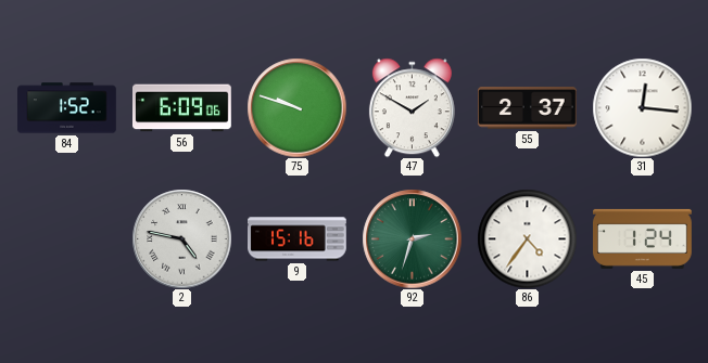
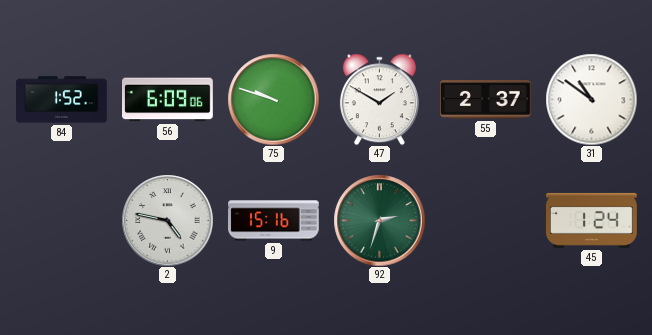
31: 12:16 -> 10:51 (591, 99)
86: 4:36 -> none (527, 238)
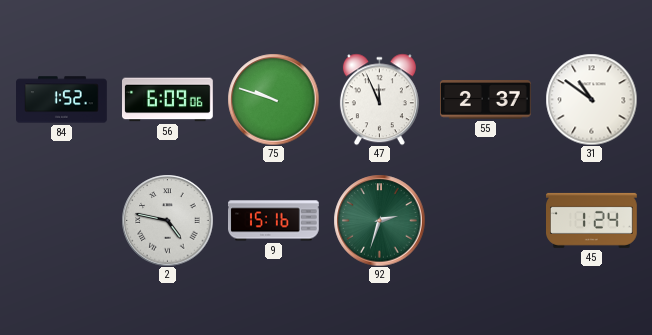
47: 1:50 -> 11:56 (379, 99)
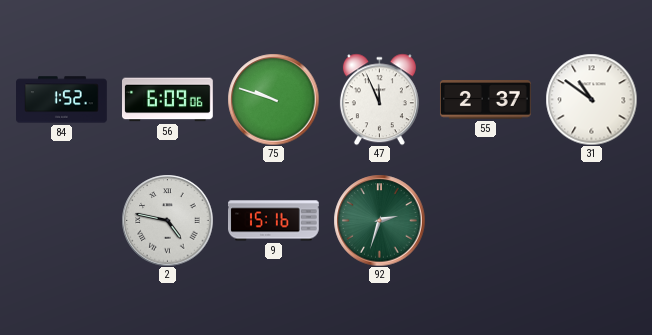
45: 1:24 -> none (592, 220)
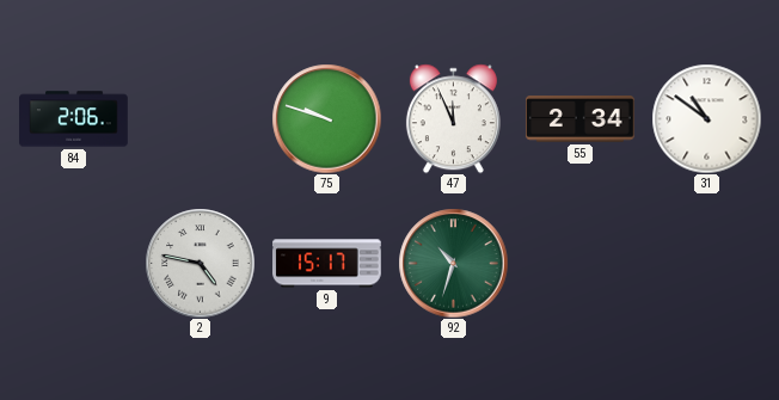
84: 1:52 -> 2:06 (74, 119)
56: 6:09 -> none (168, 100)
55: 2:37 -> 2:34 (581, 119)
9: 15:16 -> 15:17 (327, 264)
92: 2:33 -> 10:33 (453, 263)
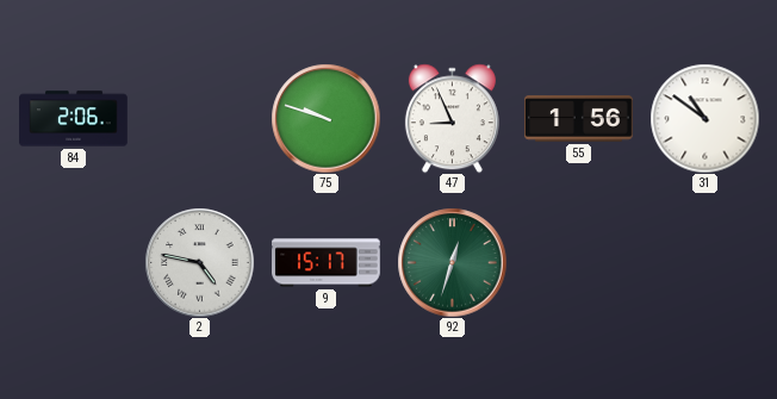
47: 11:56 -> 8:56 (452, 118)
55: 2:34 -> 1:56 (579, 119)
92: 10:33 -> 12:33 (452, 262)
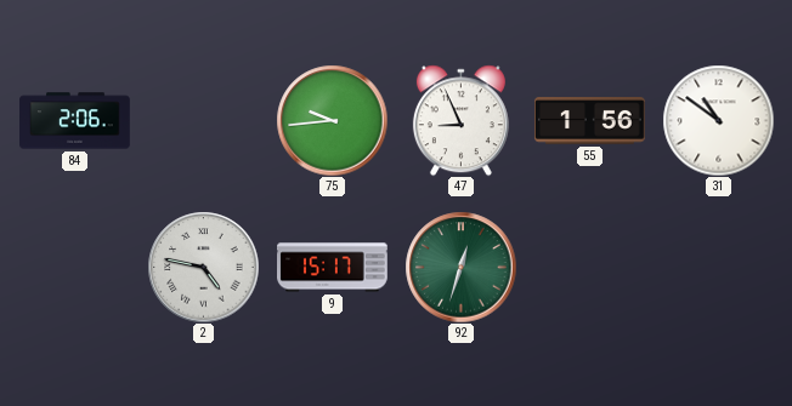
75: 9:48 -> 9:44 (332, 120)
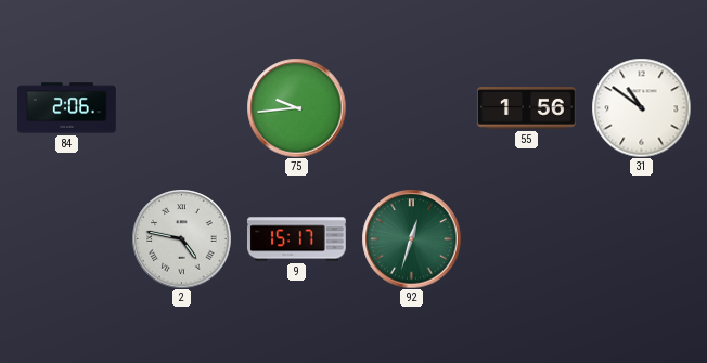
47: 8:56 -> none (460, 120)
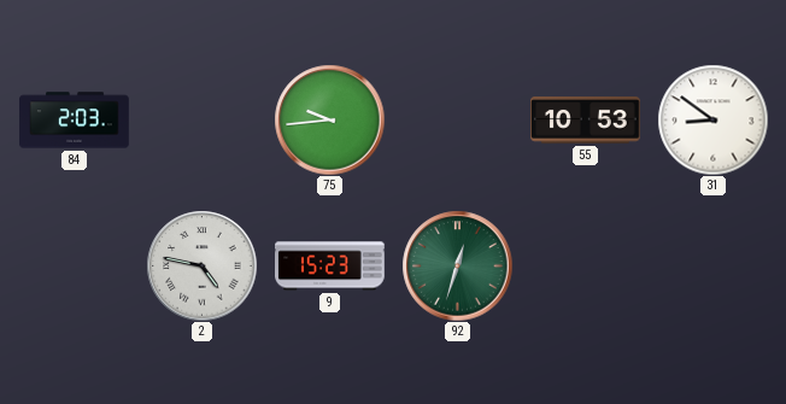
84: 2:06 -> 2:03 (75, 121)
55: 1:56 -> 10:53 (586, 121)
31: 10:51 -> 8:51 (712, 119)
9: 15:17 -> 15:23 (330, 267)
